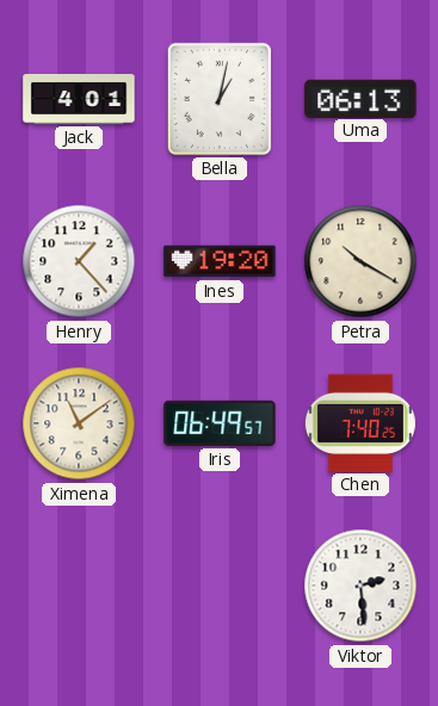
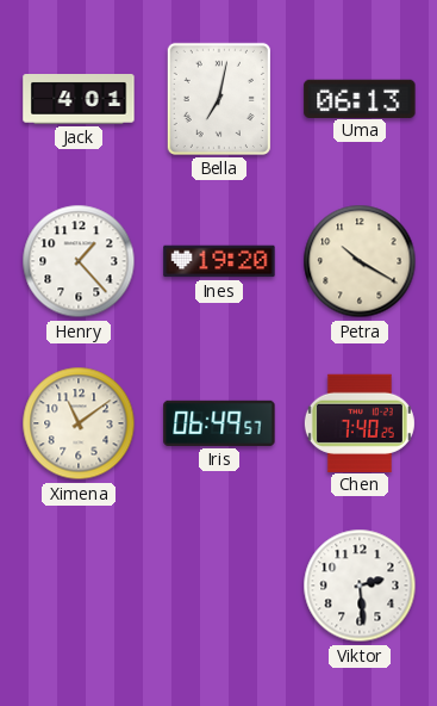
Bella: 1:02 -> 7:02 (219, 99)
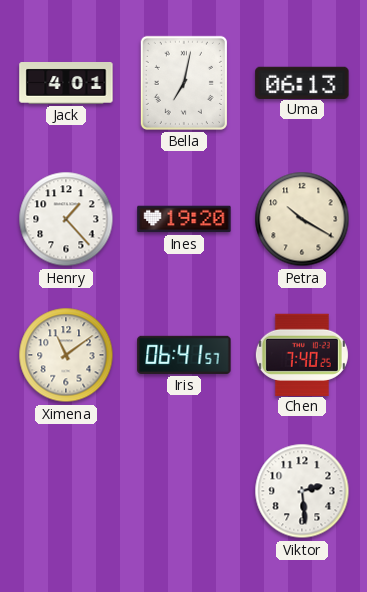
Iris: 06:49 -> 06:41 (184, 355)
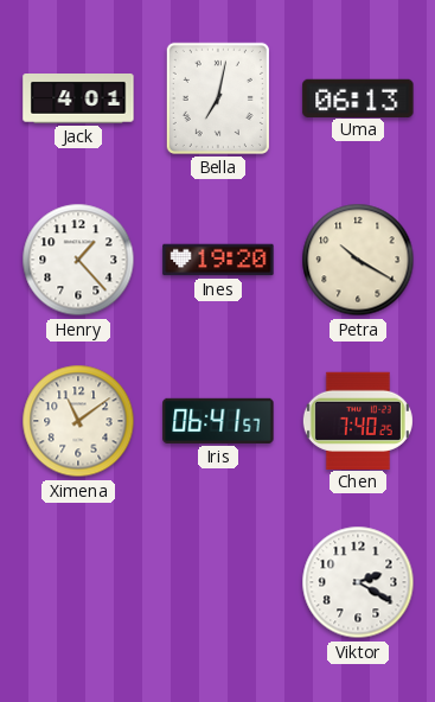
Viktor: 2:29 -> 2:20 (358, 582)
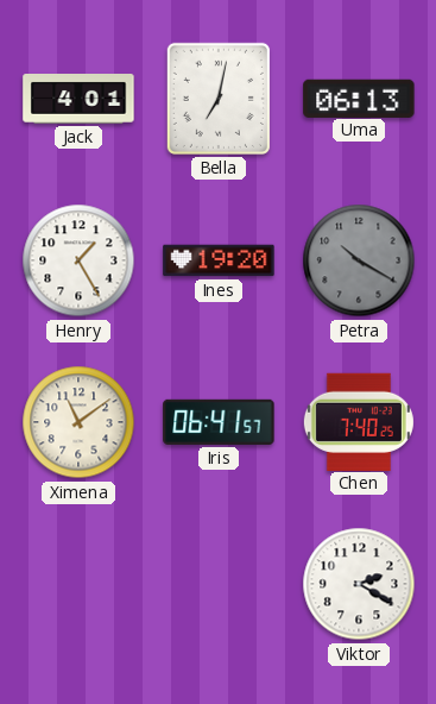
Henry: 1:23 -> 1:25 (78, 260)
Petra dial: cream -> grey (359, 260)
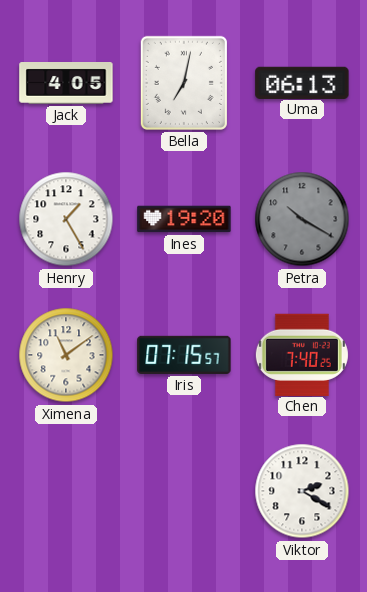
Jack: 4:01 -> 4:05 (66, 84)
Iris: 06:41 -> 07:15 (184, 355)
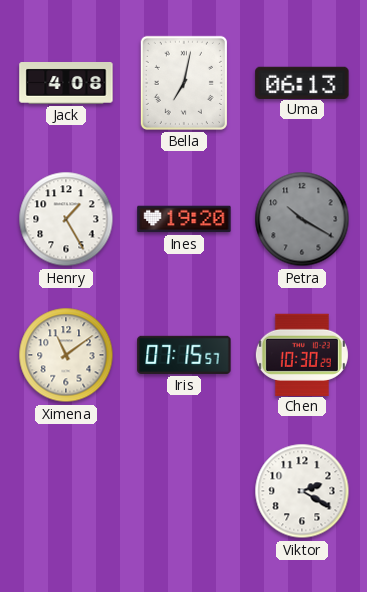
Jack: 4:05 -> 4:08 (66, 84)
Chen: 7:40 -> 10:30 (302, 354)
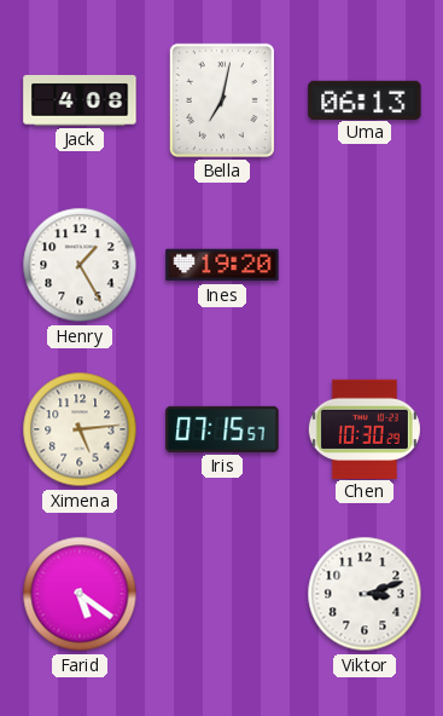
Petra: 10:20 -> none (302, 219)
Ximena: 11:09 -> 5:14 (80, 429)
Farid: none -> 5:21 (80, 594)
Viktor: 2:20 -> 3:12 (365, 594)
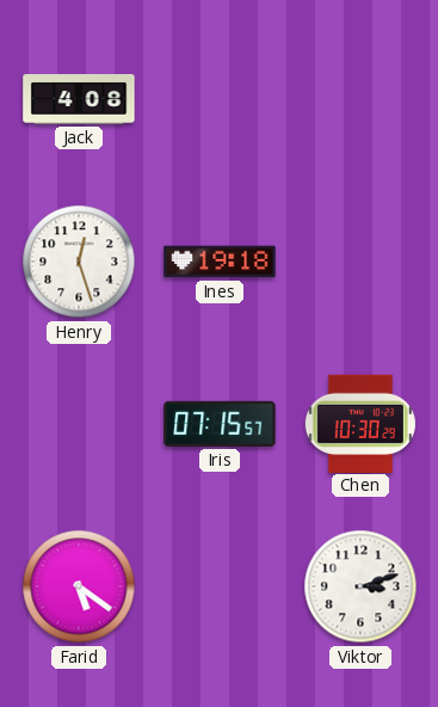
Bella: 7:02 -> none (222, 100)
Uma: 06:13 -> none (365, 99)
Henry: 1:25 -> 12:27 (79, 262)
Ines: 19:20 -> 19:18 (220, 262)
Ximena: 5:14 -> none (80, 429)
